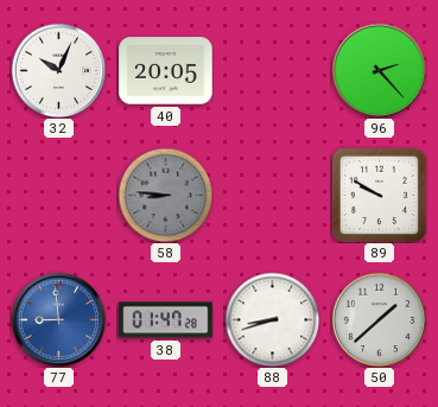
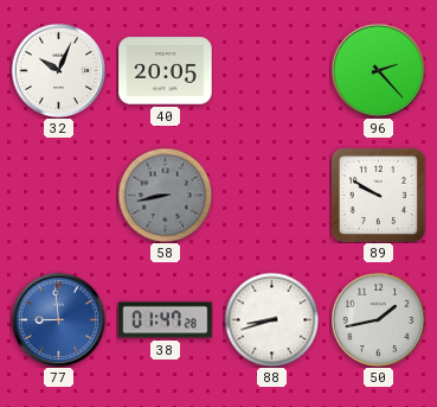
58: 8:46 -> 8:43 (165, 195)
50: 1:38 -> 1:43 (378, 319)
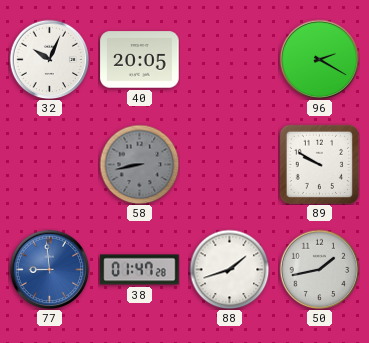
96: 2:23 -> 2:20 (319, 59)
88: 8:42 -> 1:42 (229, 269)
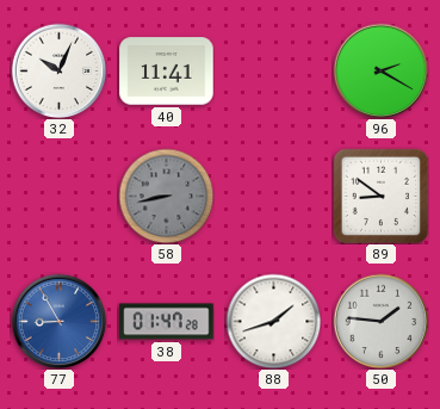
40: 20:05 -> 11:41 (167, 72)
89: 9:50 -> 8:51 (380, 196)
77: 8:59 -> 8:55 (58, 321)
50: 1:43 -> 1:46 (380, 321)
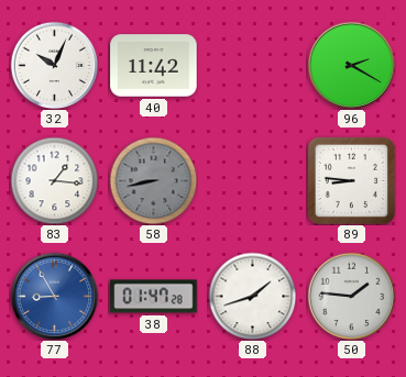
40: 11:41 -> 11:42 (154, 66)
83: none -> 1:16 (54, 180)
89: 8:51 -> 8:46 (351, 180)
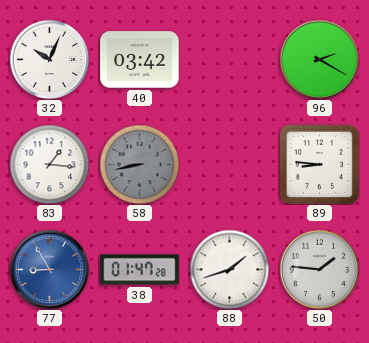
40: 11:42 -> 03:42 (140, 60)
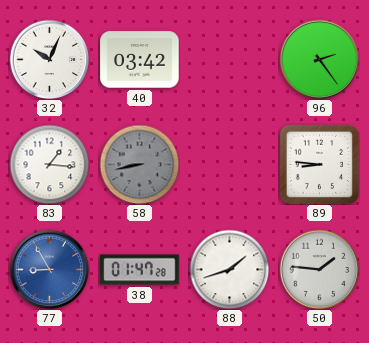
96: 2:20 -> 2:24 (319, 59)
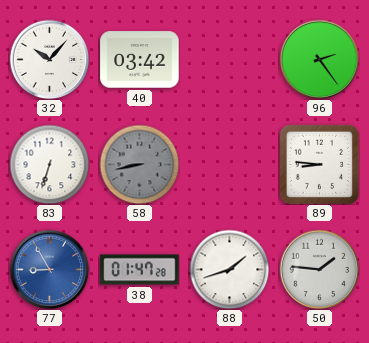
32: 10:04 -> 10:07 (49, 59)
83: 1:16 -> 6:33 (49, 164)
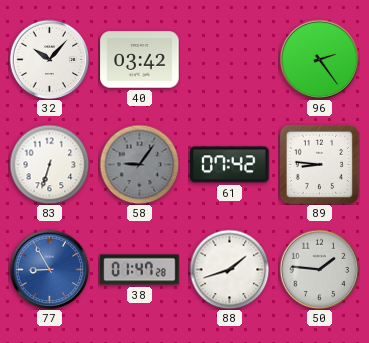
58: 8:43 -> 9:06 (139, 164)
61: none -> 07:42 (230, 165)
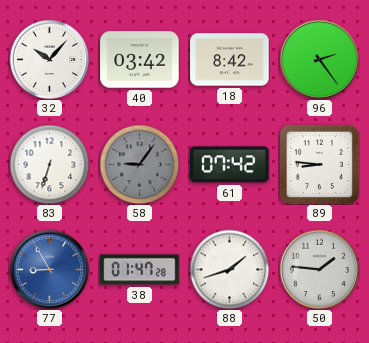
18: none -> 8:42 (230, 60)
